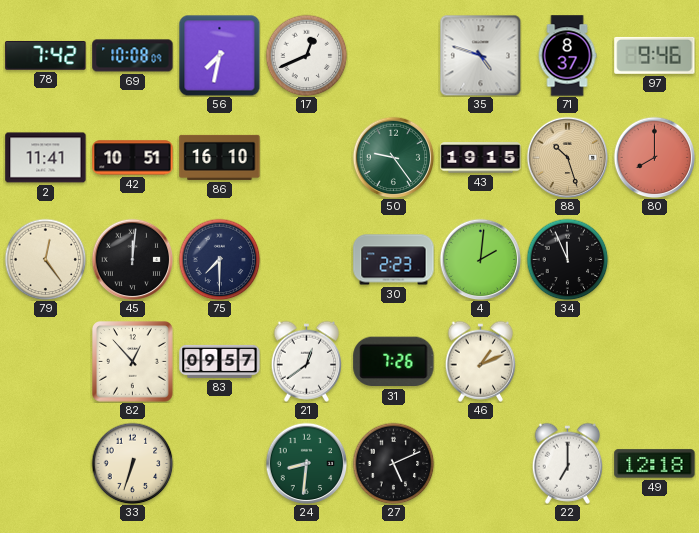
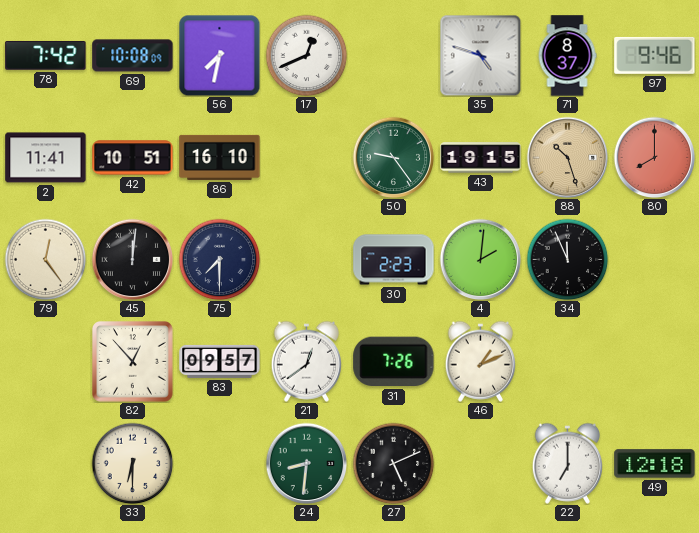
33: 6:33 -> 6:30 (132, 463)
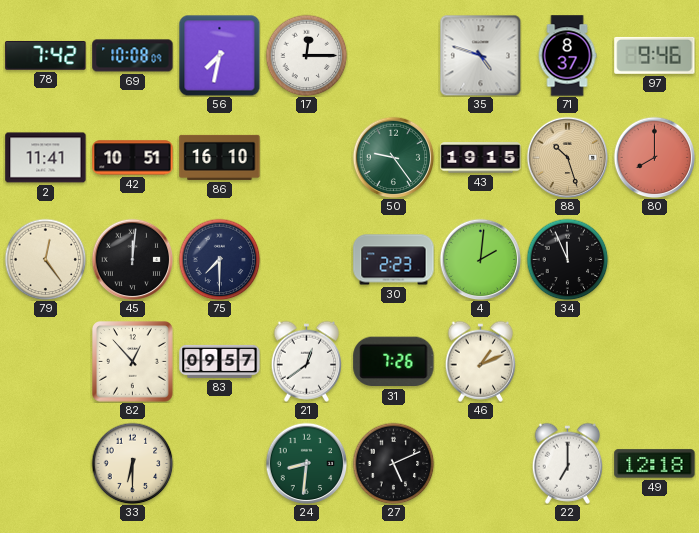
17: 12:41 -> 12:15 (306, 55)
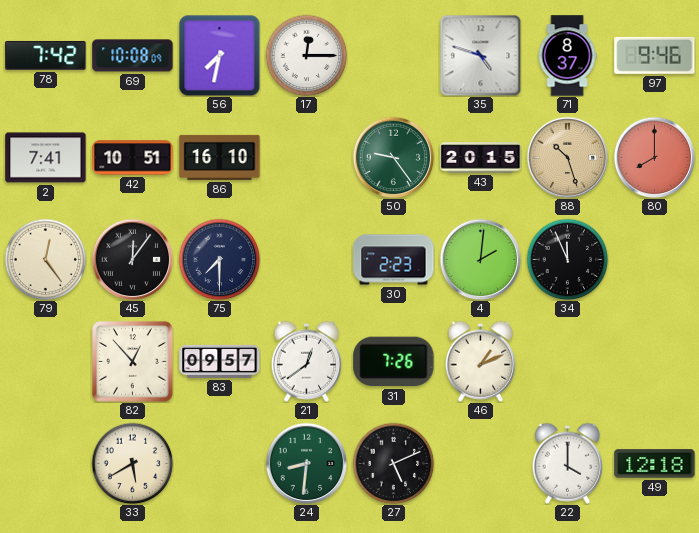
2: 11:41 -> 7:41 (46, 158)
43: 19:15 -> 20:15 (481, 158)
45: 12:01 -> 12:06 (132, 259)
33: 6:30 -> 5:40 (132, 463)
22: 7:00 -> 4:00 (568, 463)
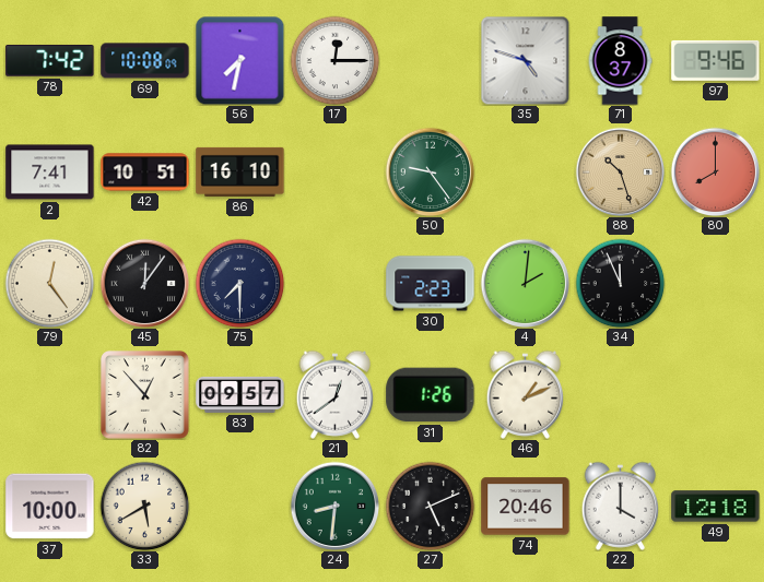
43: 20:15 -> none (481, 158)
31: 7:26 -> 1:26 (431, 395)
37: none -> 10:00 (50, 507)
74: none -> 20:46 (526, 507)
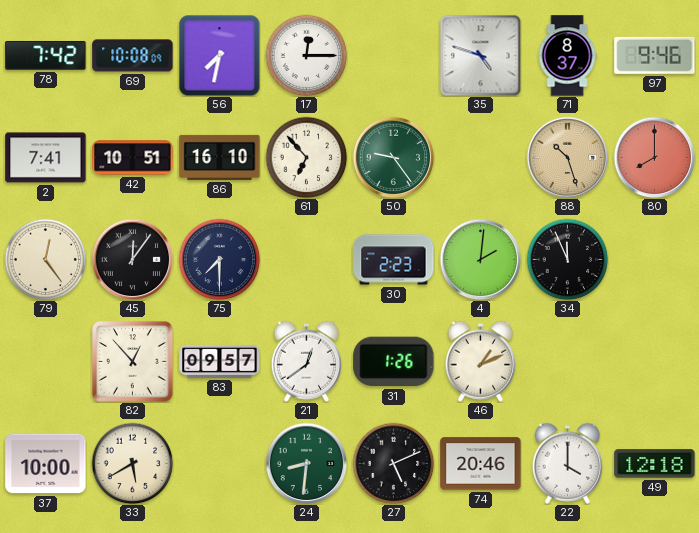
61: none -> 6:53 (306, 157)
